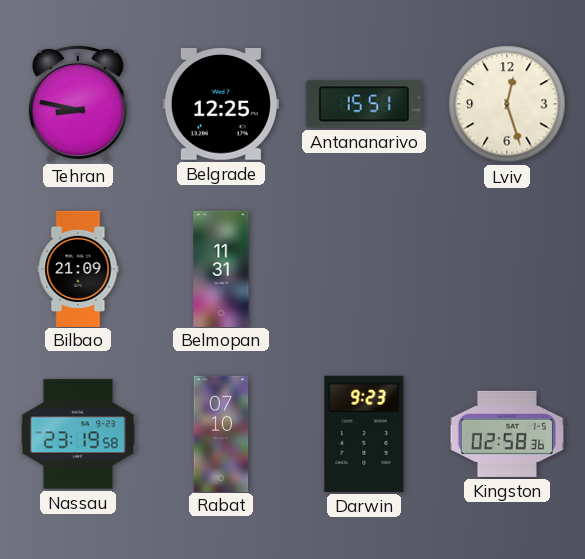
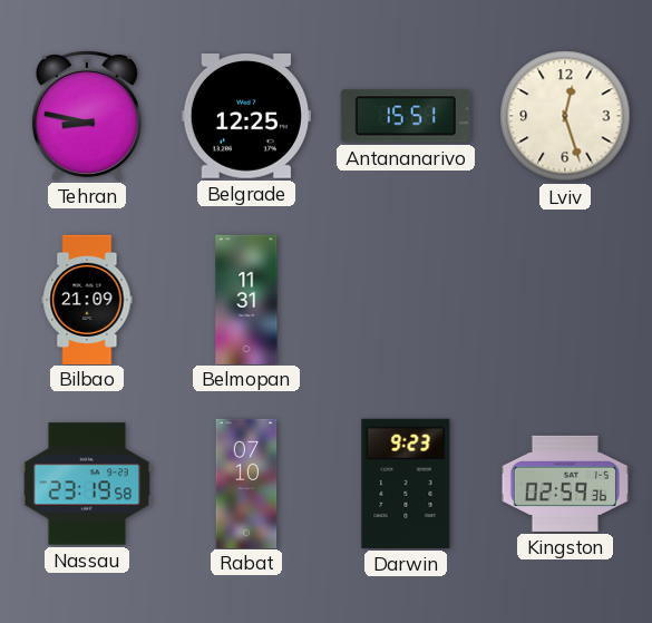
Kingston: 02:58 -> 02:59 (564, 484)
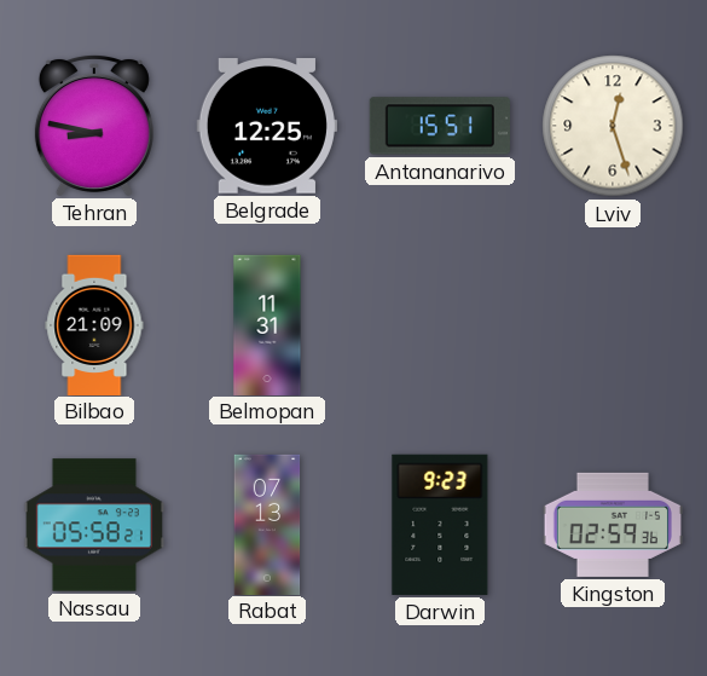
Nassau: 23:19 -> 05:58 (94, 525)
Rabat: 07:10 -> 07:13 (267, 524)
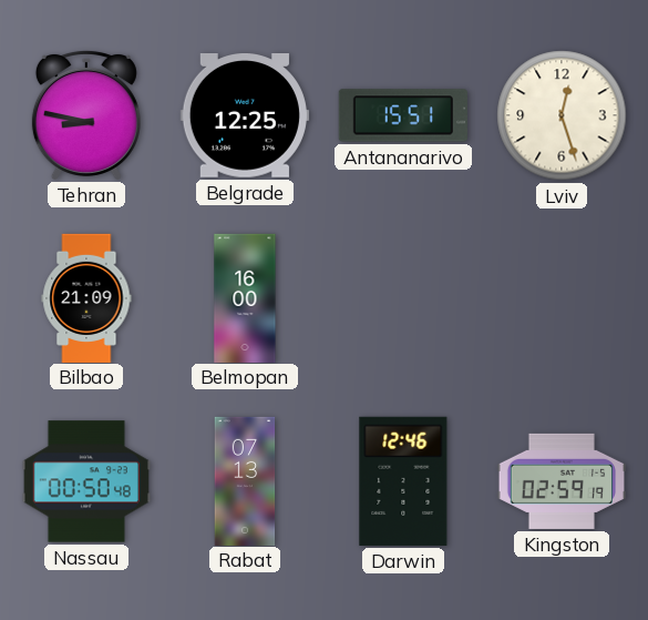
Belmopan: 11:31 -> 16:00 (245, 297)
Nassau: 05:58 -> 00:50 (86, 481)
Darwin: 9:23 -> 12:46 (403, 481)
Kingston: 02:59:36 -> 02:59:19 (560, 481)
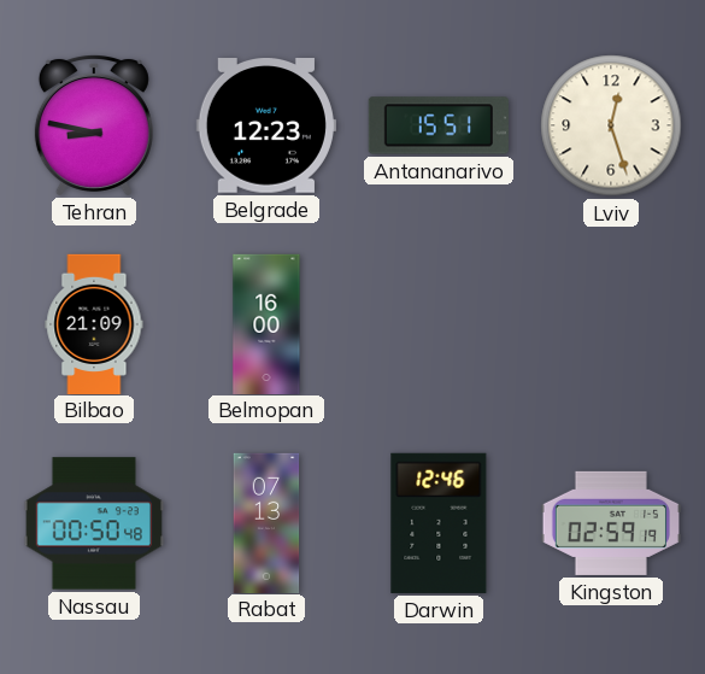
Belgrade: 12:25 -> 12:23 (266, 127)
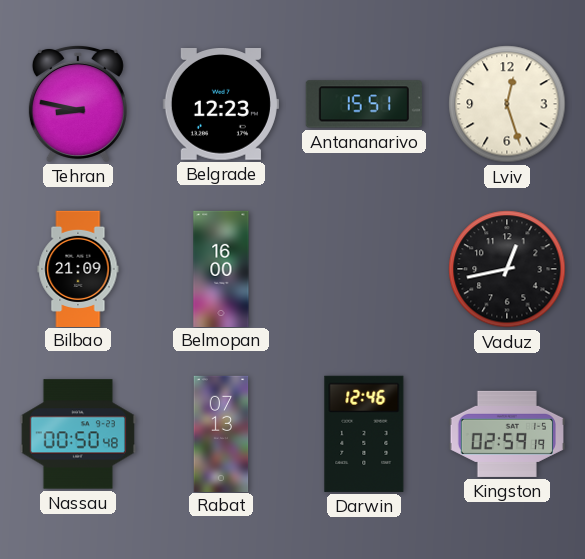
Vaduz: none -> 12:43 (507, 269)
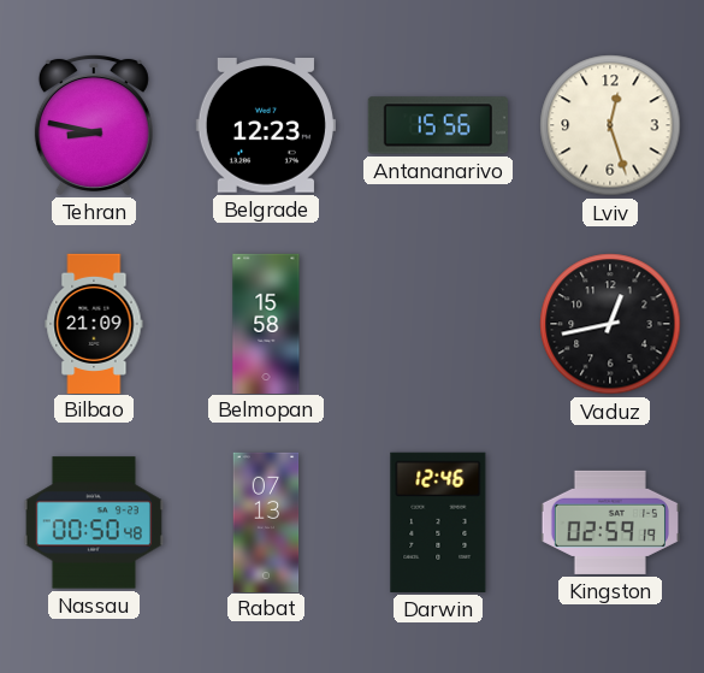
Antananarivo: 15:51 -> 15:56 (438, 125)
Belmopan: 16:00 -> 15:58 (266, 323)
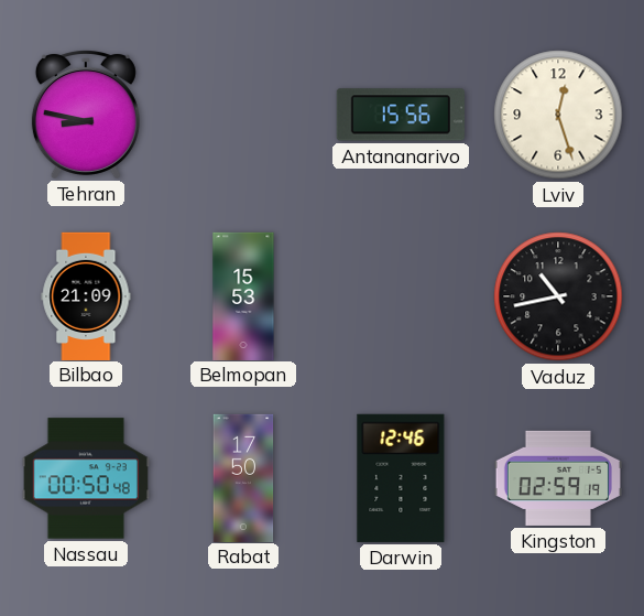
Belgrade: 12:23 -> none (266, 126)
Belmopan: 15:58 -> 15:53 (243, 295)
Vaduz: 12:43 -> 10:43 (558, 296)
Rabat: 07:13 -> 17:50 (243, 477)
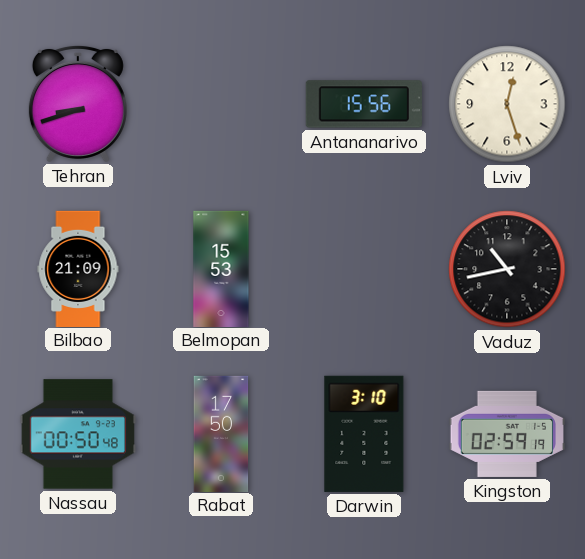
Tehran: 8:47 -> 8:42 (78, 103)
Darwin: 12:46 -> 3:10 (364, 434)
